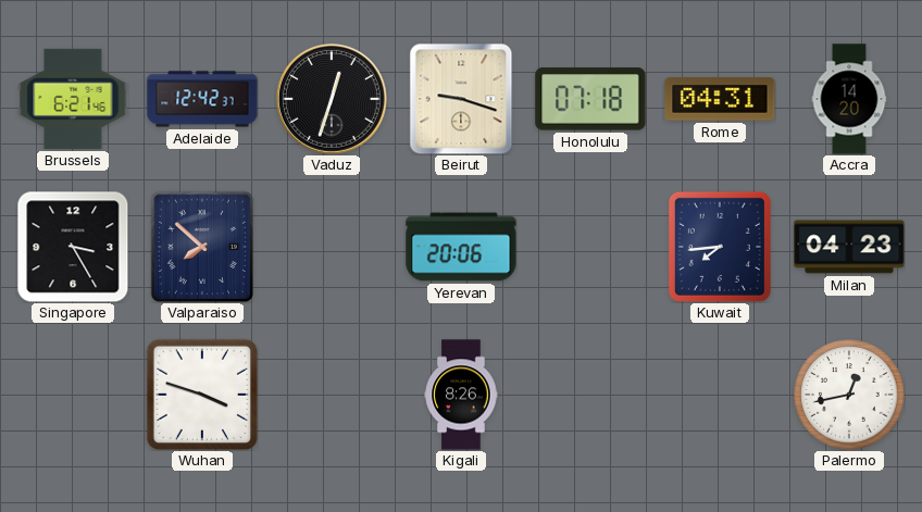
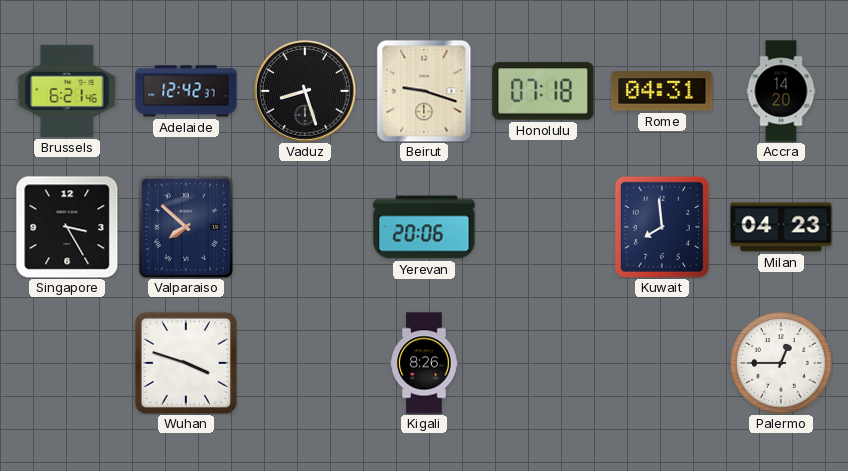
Vaduz: 12:33 -> 8:27 (305, 91)
Kuwait: 7:44 -> 7:59 (662, 227)
Palermo: 12:43 -> 12:45 (781, 363)
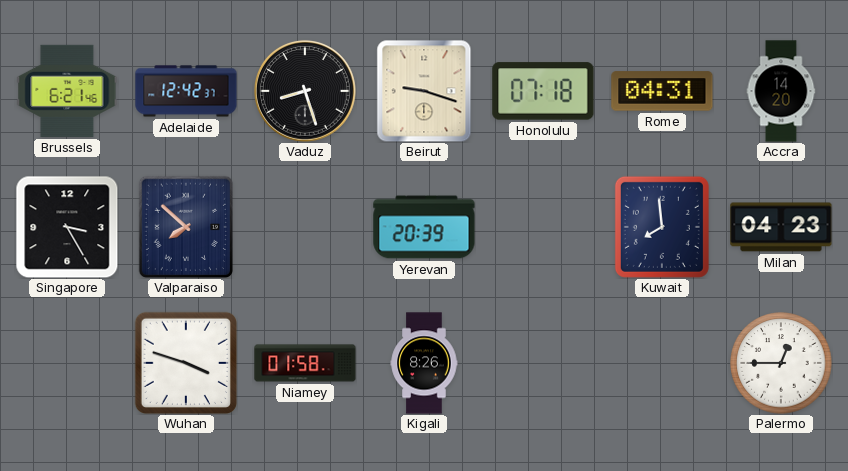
Yerevan: 20:06 -> 20:39 (424, 227)
Niamey: none -> 01:58 (305, 363)
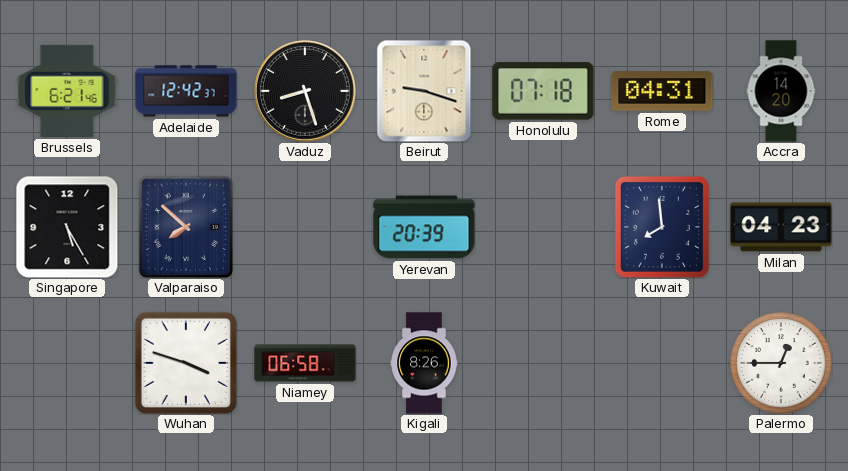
Singapore: 3:25 -> 5:25 (67, 227)
Niamey: 01:58 -> 06:58 (305, 363)
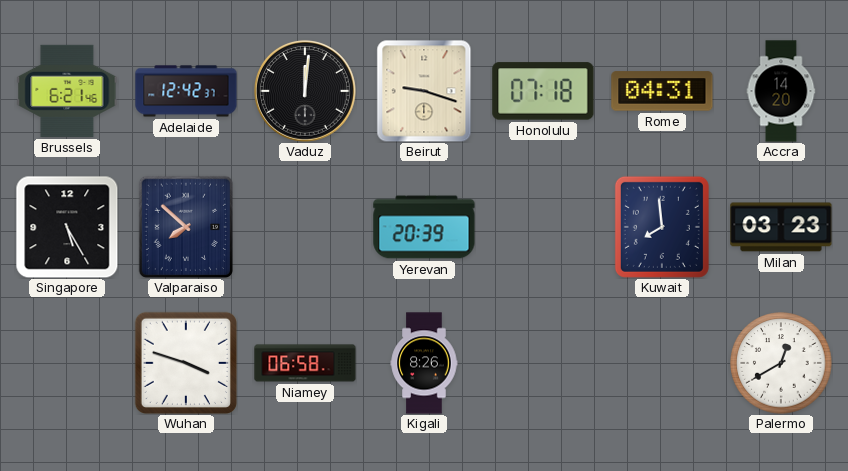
Vaduz: 8:27 -> 12:01 (305, 91)
Milan: 04:23 -> 03:23 (781, 227)
Palermo: 12:45 -> 12:40 (781, 363)
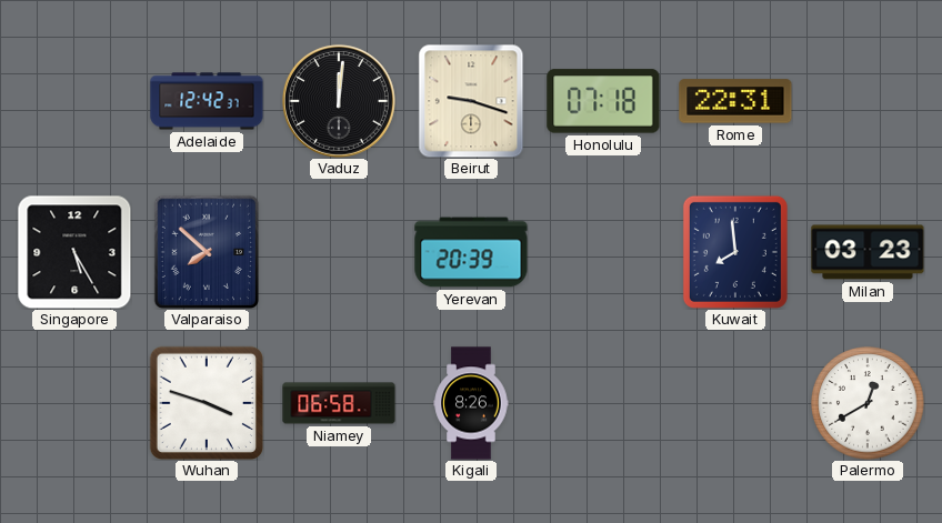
Brussels: 6:21 -> none (67, 91)
Rome: 04:31 -> 22:31 (735, 101)
Accra: 14:20 -> none (781, 91)
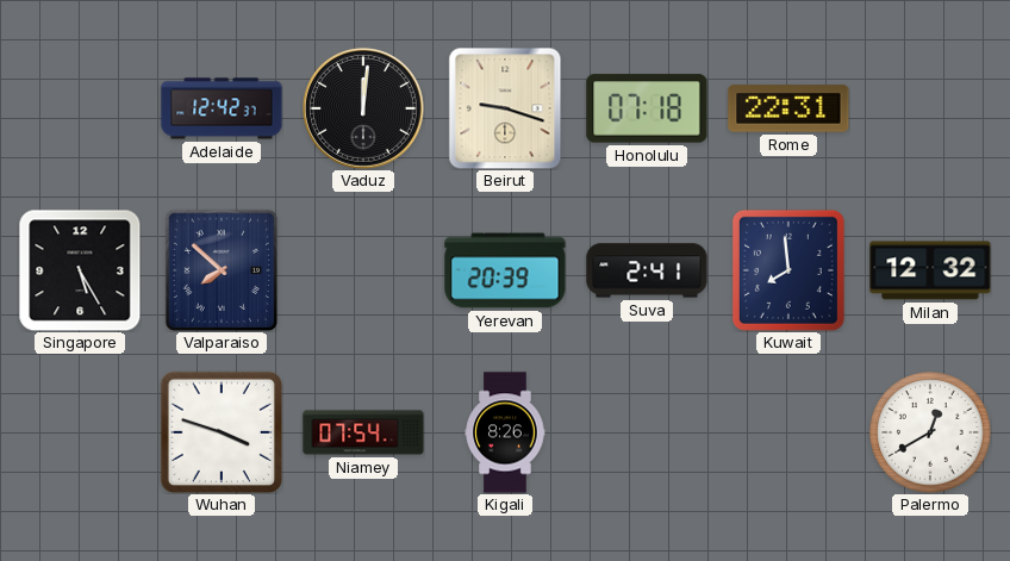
Suva: none -> 2:41 (647, 270)
Milan: 03:23 -> 12:32 (930, 270)
Niamey: 06:58 -> 07:54 (363, 432)
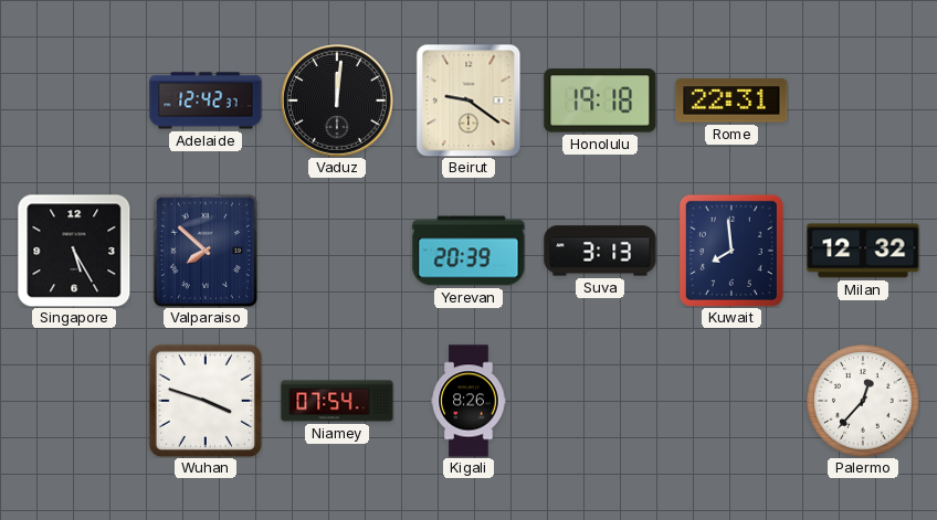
Beirut: 9:18 -> 9:21 (468, 100)
Honolulu: 07:18 -> 19:18 (600, 100)
Suva: 2:41 -> 3:13 (600, 251)
Palermo: 12:40 -> 12:37 (863, 401)
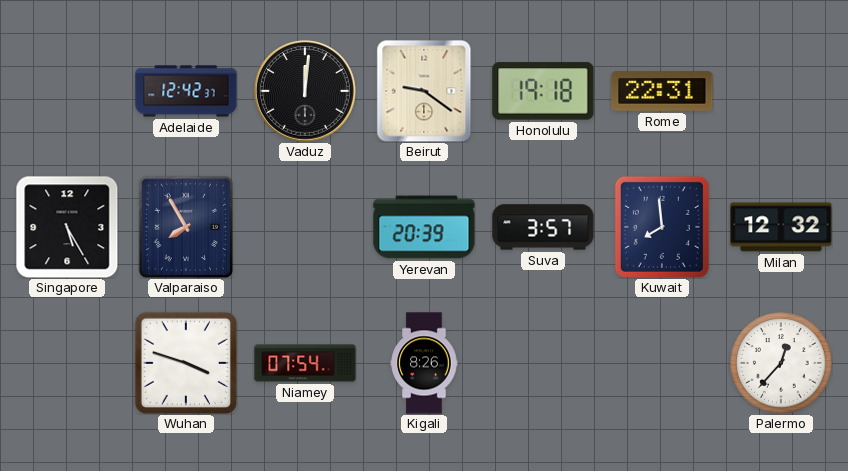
Valparaiso: 7:52 -> 7:55 (185, 226)
Suva: 3:13 -> 3:57 (543, 227)
